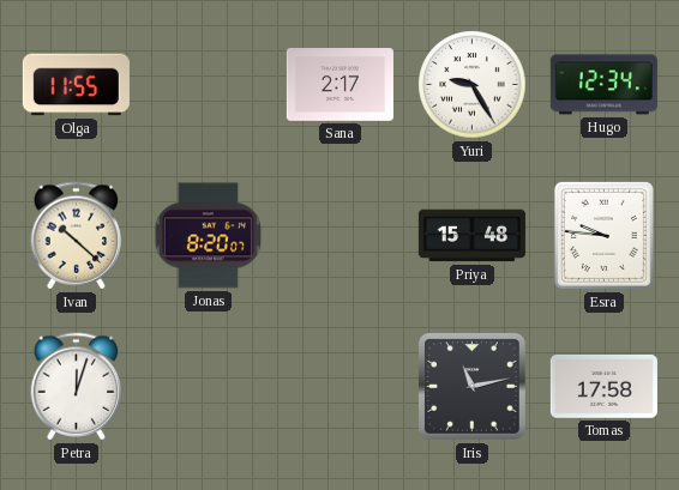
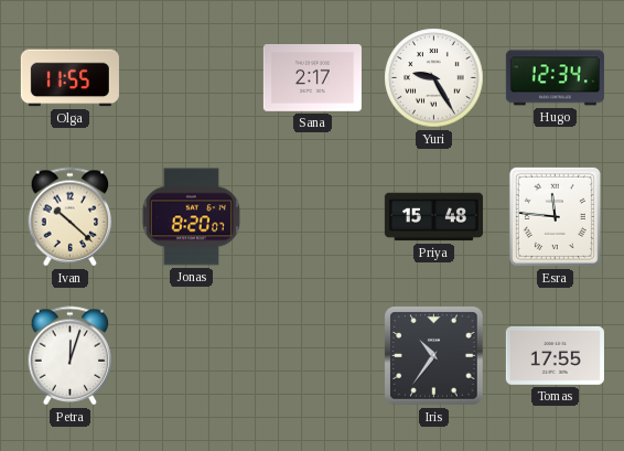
Esra: 9:46 -> 11:46 (555, 216)
Iris: 11:13 -> 10:36 (434, 356)
Tomas: 17:58 -> 17:55 (555, 355)
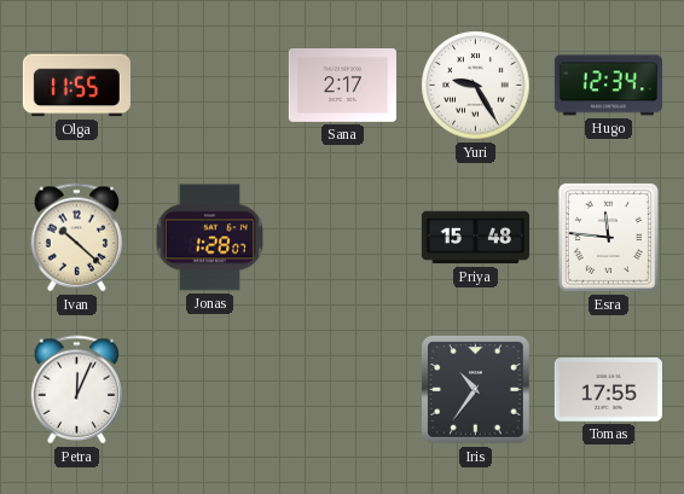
Jonas: 8:20 -> 1:28 (209, 238)
Petra: 12:03 -> 12:04 (77, 390)
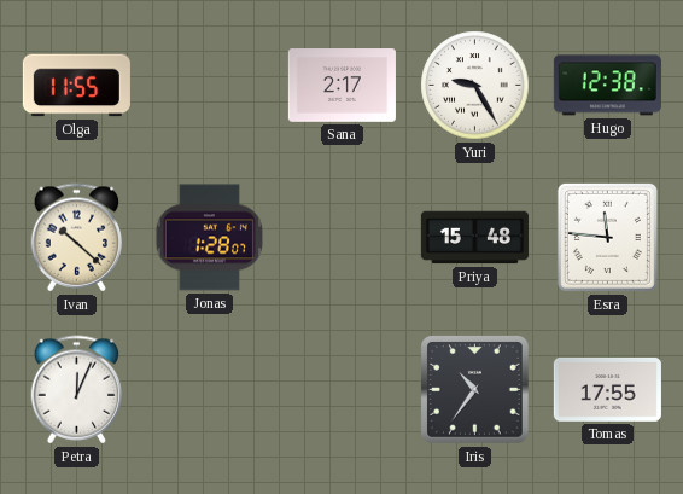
Hugo: 12:34 -> 12:38 (607, 86)
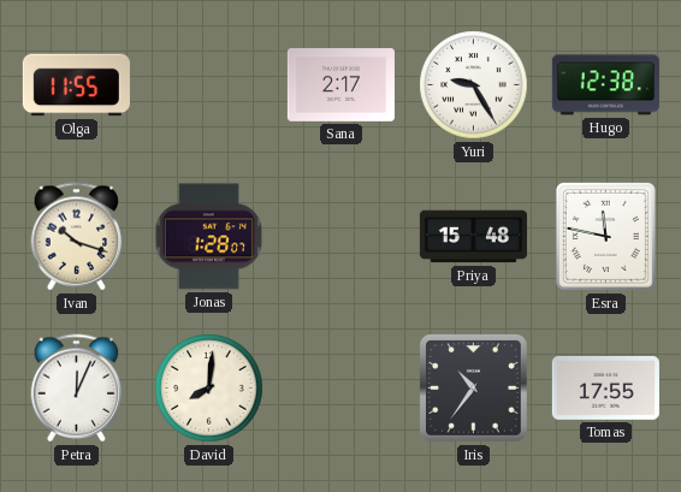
Ivan: 10:22 -> 10:18 (77, 237)
Esra: 11:46 -> 11:47 (605, 236)
David: none -> 8:01 (209, 389)
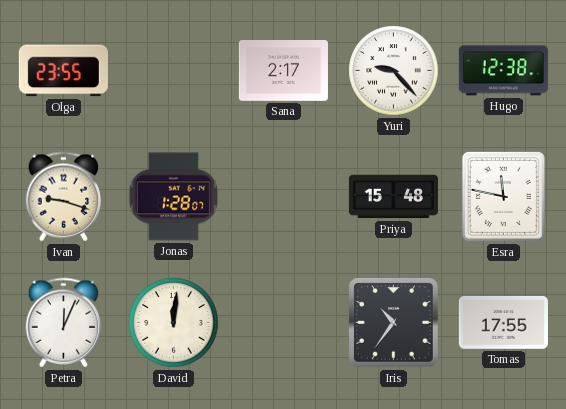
Olga: 11:55 -> 23:55 (63, 71)
Yuri: 9:25 -> 9:23 (394, 71)
Ivan: 10:18 -> 9:18 (64, 197)
David: 8:01 -> 12:01 (174, 323)
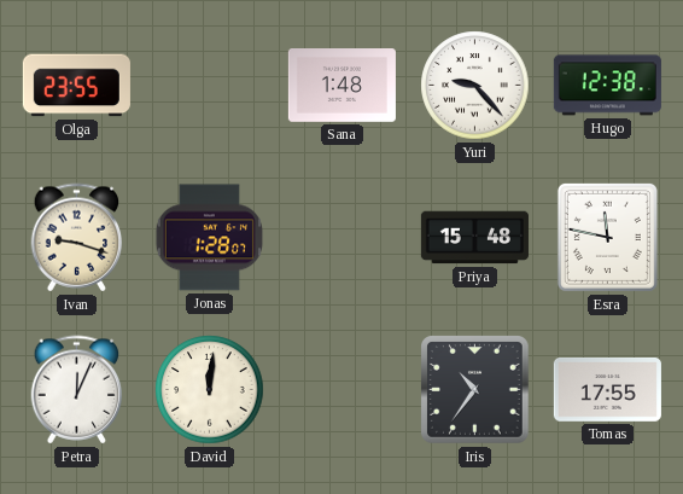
Sana: 2:17 -> 1:48 (341, 86)
